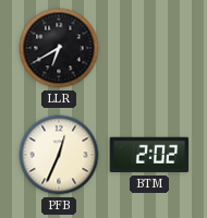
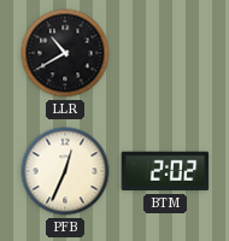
LLR: 6:40 -> 10:40 (65, 53)
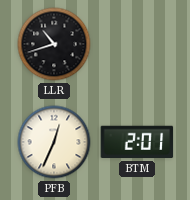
LLR: 10:40 -> 10:42 (54, 44)
BTM: 2:02 -> 2:01 (137, 142)
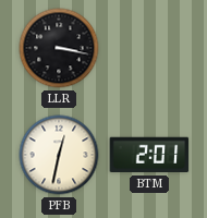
LLR: 10:42 -> 3:17 (59, 48)
PFB: 12:34 -> 12:32 (59, 155)
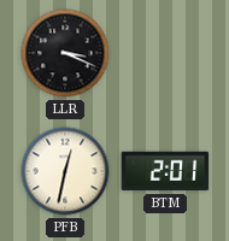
LLR: 3:17 -> 3:19 (65, 53)
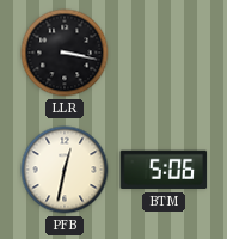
LLR: 3:19 -> 3:17 (65, 53)
BTM: 2:01 -> 5:06 (164, 170)
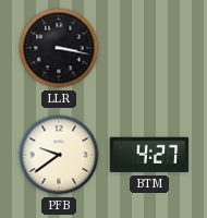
PFB: 12:32 -> 9:39 (59, 155)
BTM: 5:06 -> 4:27 (149, 155)
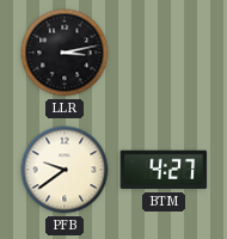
LLR: 3:17 -> 3:13 (65, 53)
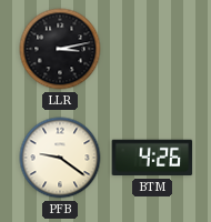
PFB: 9:39 -> 9:21 (60, 158)
BTM: 4:27 -> 4:26 (152, 158)
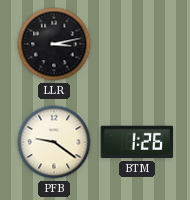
BTM: 4:26 -> 1:26 (137, 142)
